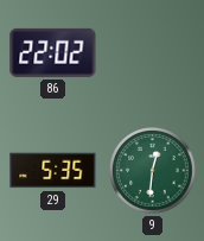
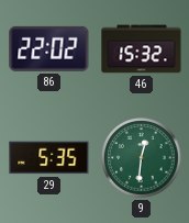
46: none -> 15:32 (142, 49)
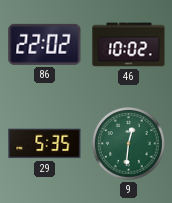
46: 15:32 -> 10:02 (129, 45)
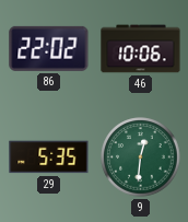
46: 10:02 -> 10:06 (141, 49)
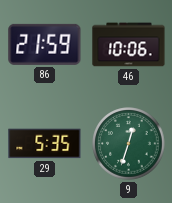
86: 22:02 -> 21:59 (45, 44)
9: 12:31 -> 12:33 (129, 144)
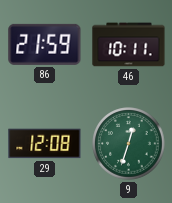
46: 10:06 -> 10:11 (129, 45)
29: 5:35 -> 12:08 (45, 144)
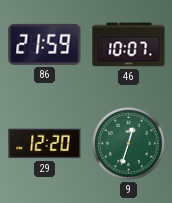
46: 10:11 -> 10:07 (129, 45)
29: 12:08 -> 12:20 (45, 144)
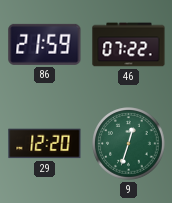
46: 10:07 -> 07:22 (129, 45)
